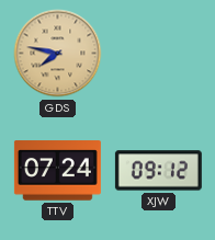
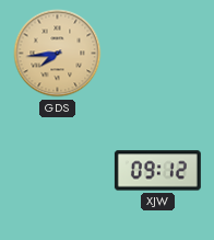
GDS: 7:47 -> 7:44 (58, 54)
TTV: 07:24 -> none (57, 171)
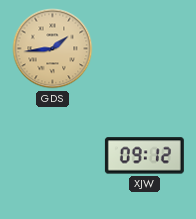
GDS: 7:44 -> 1:44 (53, 49)
